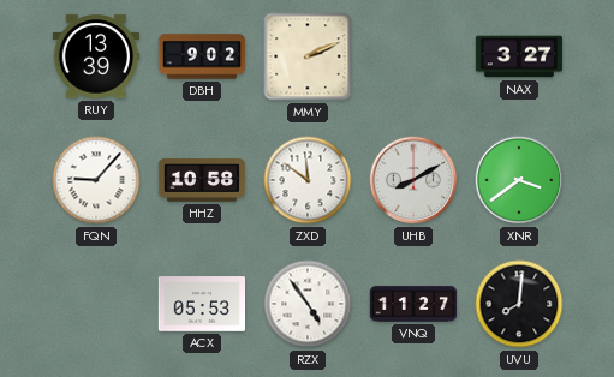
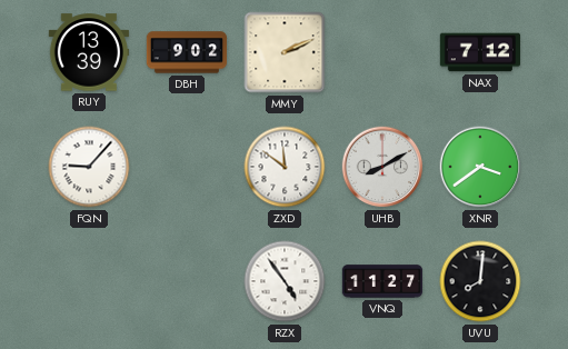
NAX: 3:27 -> 7:12 (480, 52)
HHZ: 10:58 -> none (202, 180)
ACX: 05:53 -> none (201, 304)
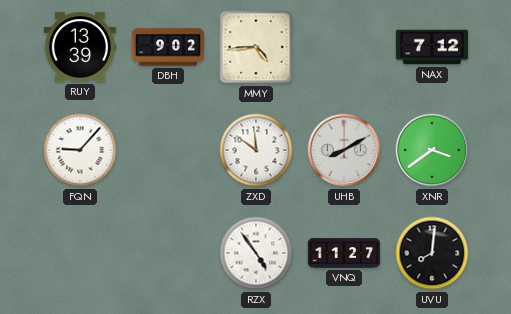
MMY: 2:11 -> 4:44 (256, 47)
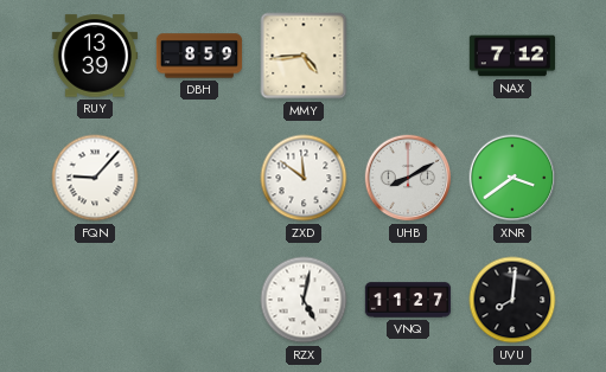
DBH: 9:02 -> 8:59 (199, 56)
RZX: 4:54 -> 5:02 (304, 300)
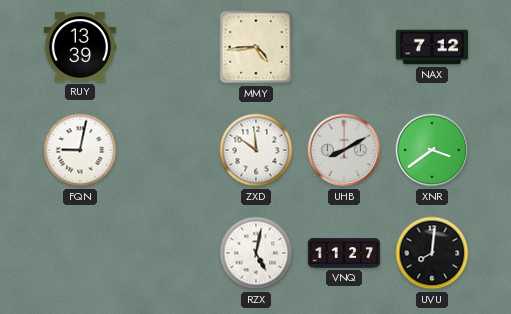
DBH: 8:59 -> none (199, 56)
FQN: 9:07 -> 9:02 (80, 150)
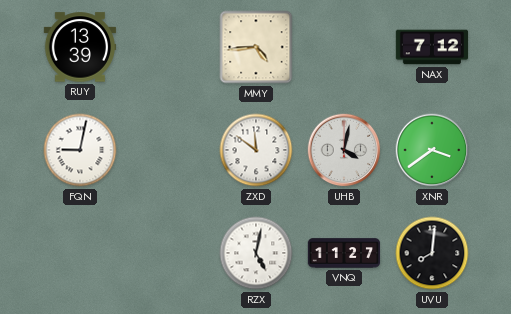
UHB: 8:10 -> 4:02 (344, 150)
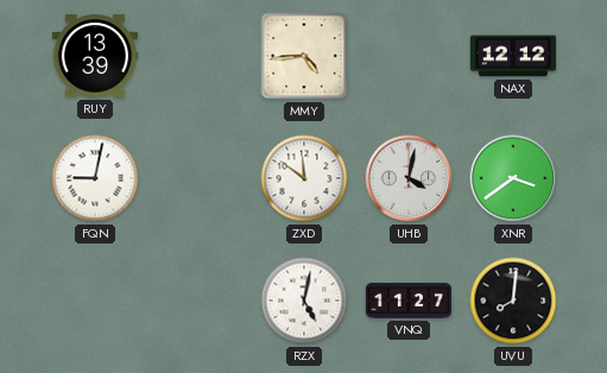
NAX: 7:12 -> 12:12 (513, 56)
